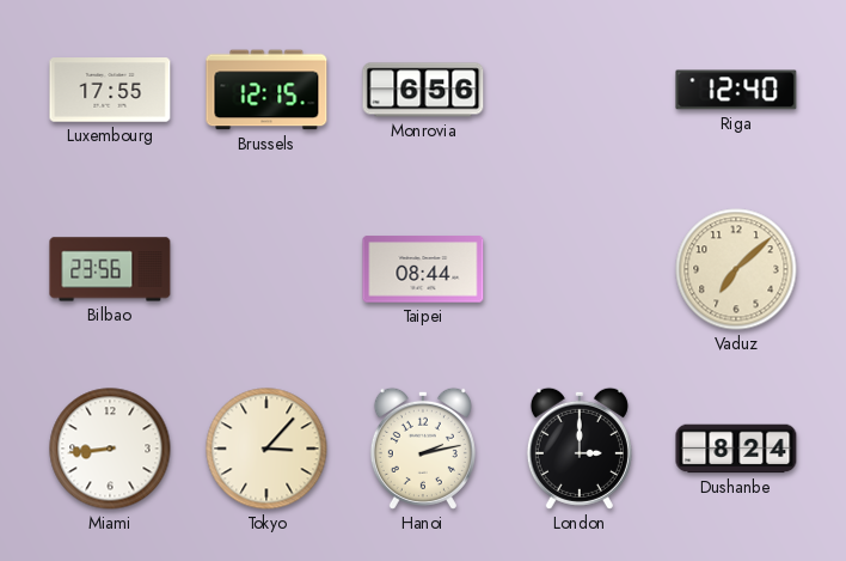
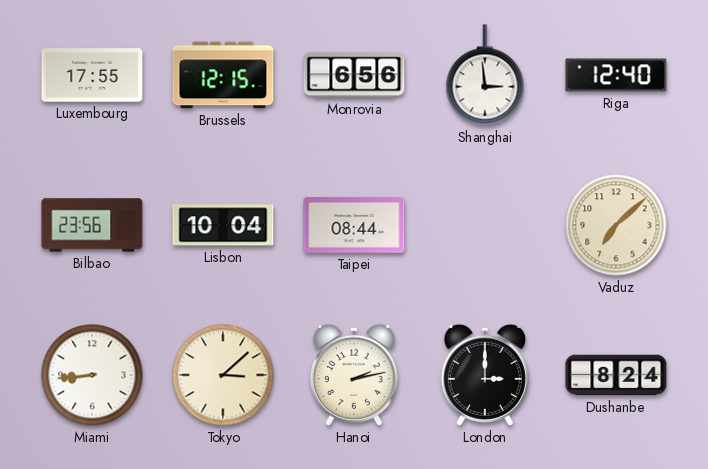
Shanghai: none -> 2:59 (485, 75)
Lisbon: none -> 10:04 (223, 225)
Tokyo: 3:07 -> 3:08 (223, 375)
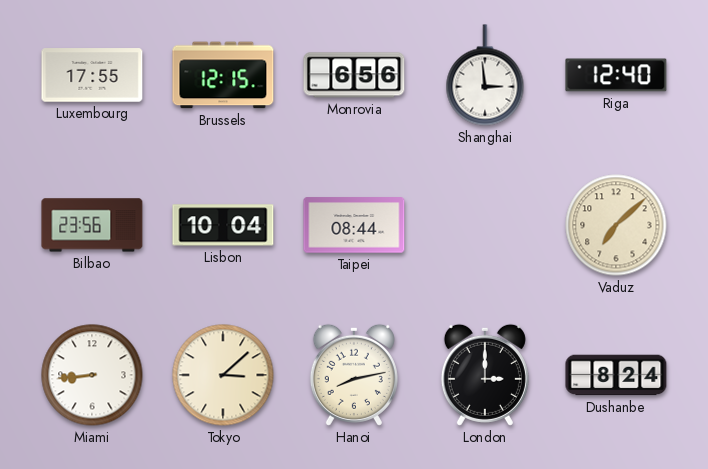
Hanoi: 2:13 -> 8:13 (354, 375)
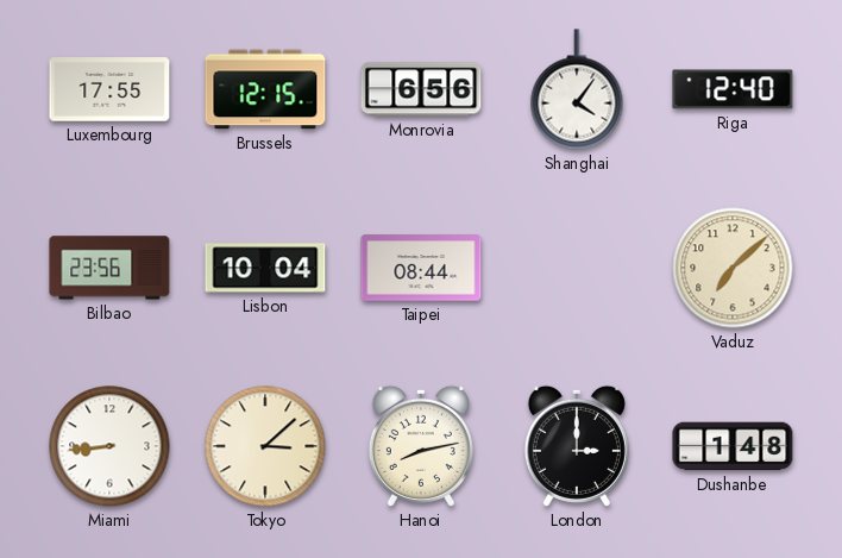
Shanghai: 2:59 -> 4:06 (577, 89)
Dushanbe: 8:24 -> 1:48 (733, 446)
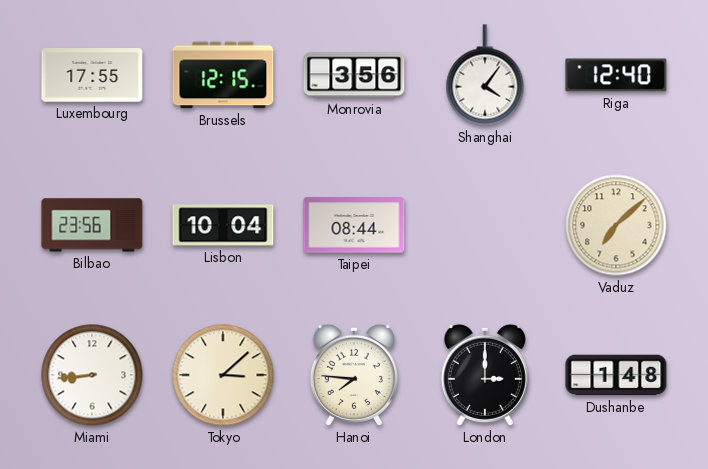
Monrovia: 6:56 -> 3:56 (354, 75)
Hanoi: 8:13 -> 7:46 (354, 375)
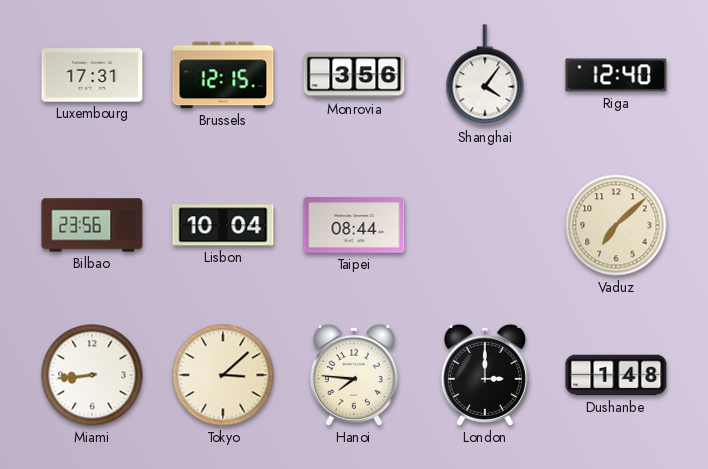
Luxembourg: 17:55 -> 17:31 (92, 75)
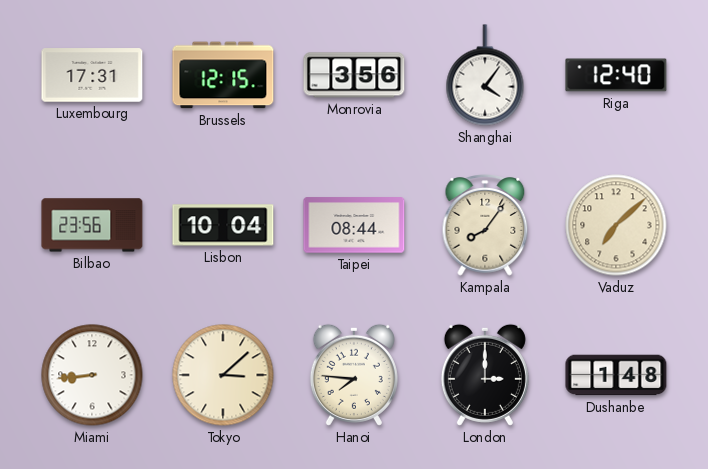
Kampala: none -> 8:06 (485, 225)
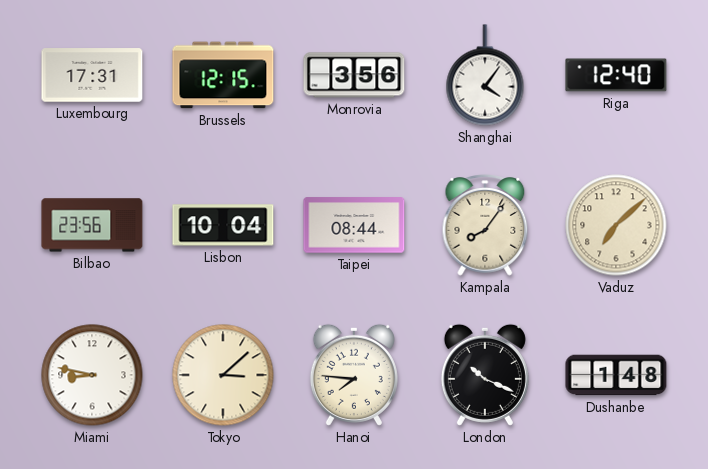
Miami: 8:44 -> 8:47 (92, 375)
London: 3:00 -> 10:19 (485, 375)
